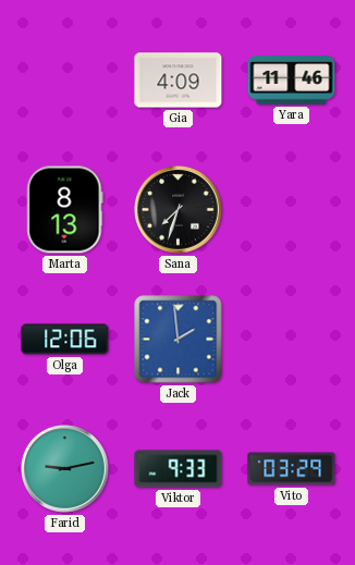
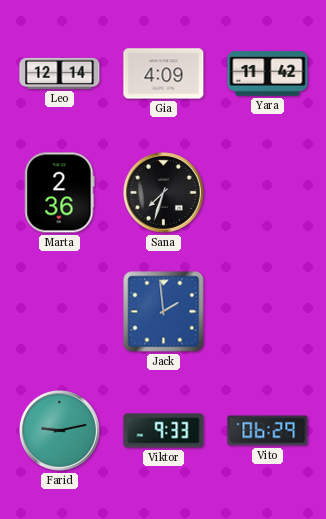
Leo: none -> 12:14 (60, 73)
Yara: 11:46 -> 11:42 (268, 74)
Marta: 8:13 -> 2:36 (60, 193)
Olga: 12:06 -> none (65, 340)
Vito: 03:29 -> 06:29 (268, 431)
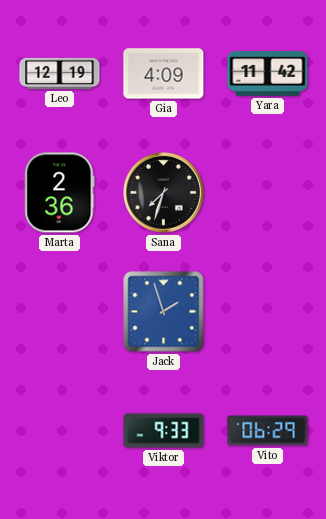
Leo: 12:14 -> 12:19 (60, 73)
Jack: 1:59 -> 1:57 (164, 312)
Farid: 9:13 -> none (60, 431)
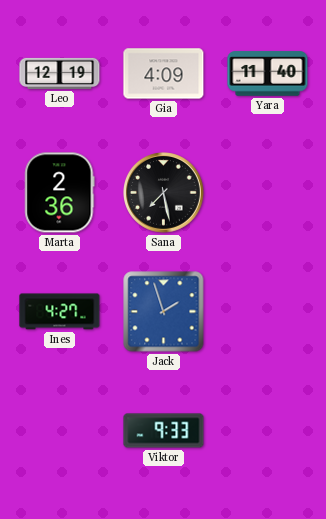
Yara: 11:42 -> 11:40 (268, 74)
Sana: 7:33 -> 7:28 (164, 193)
Ines: none -> 4:27 (60, 312)
Vito: 06:29 -> none (268, 431)
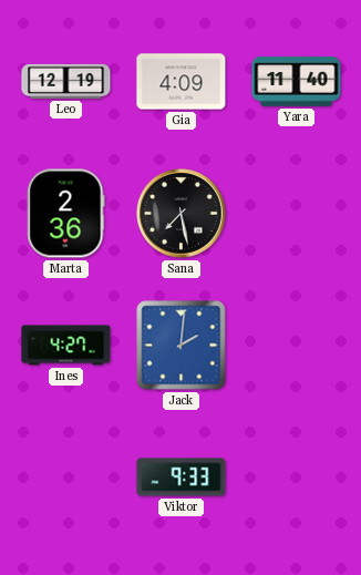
Jack: 1:57 -> 2:01 (182, 346)
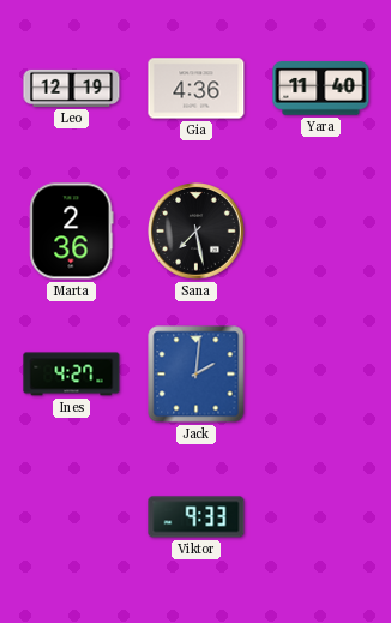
Gia: 4:09 -> 4:36 (197, 89)
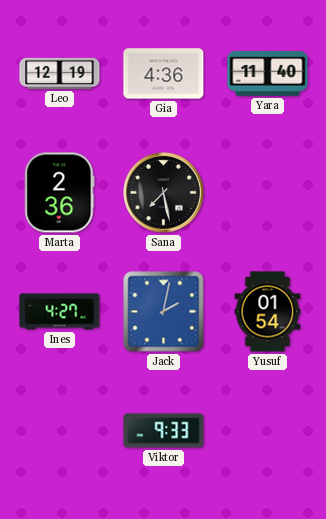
Jack: 2:01 -> 2:02 (164, 312)
Yusuf: none -> 01:54 (268, 312)
